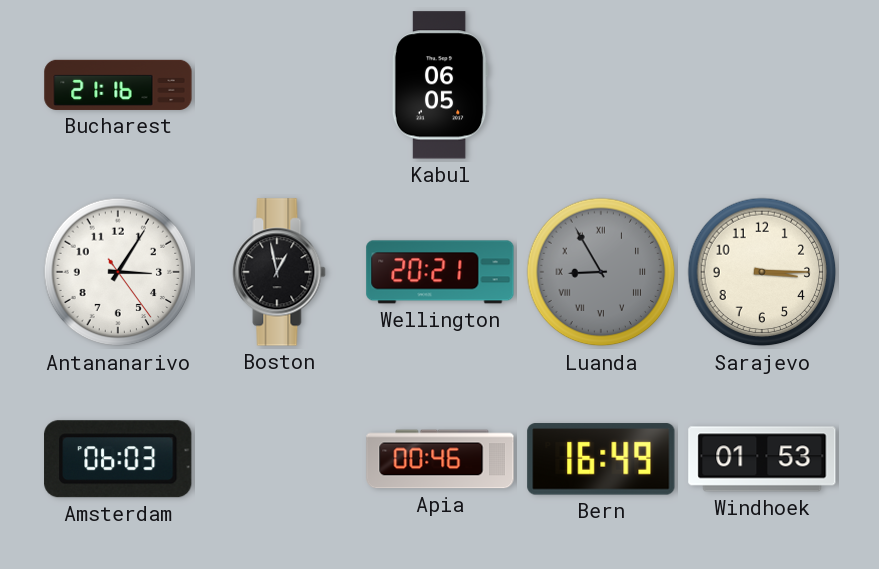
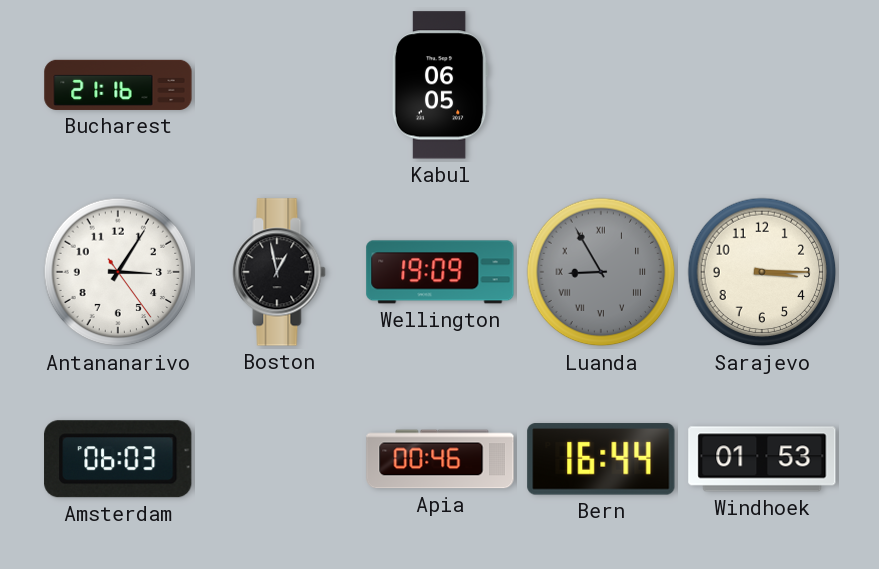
Wellington: 20:21 -> 19:09 (440, 272)
Bern: 16:49 -> 16:44 (601, 459)
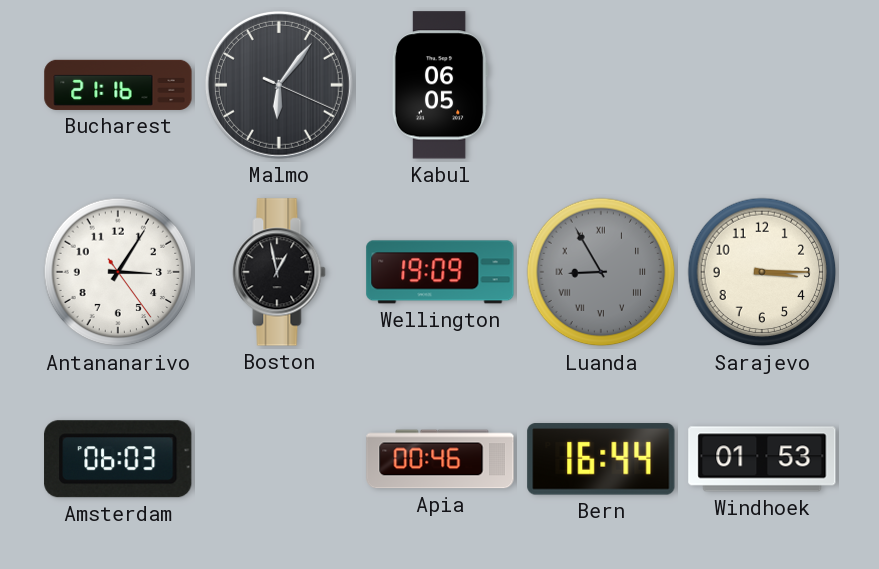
Malmo: none -> 6:06 (279, 85)
